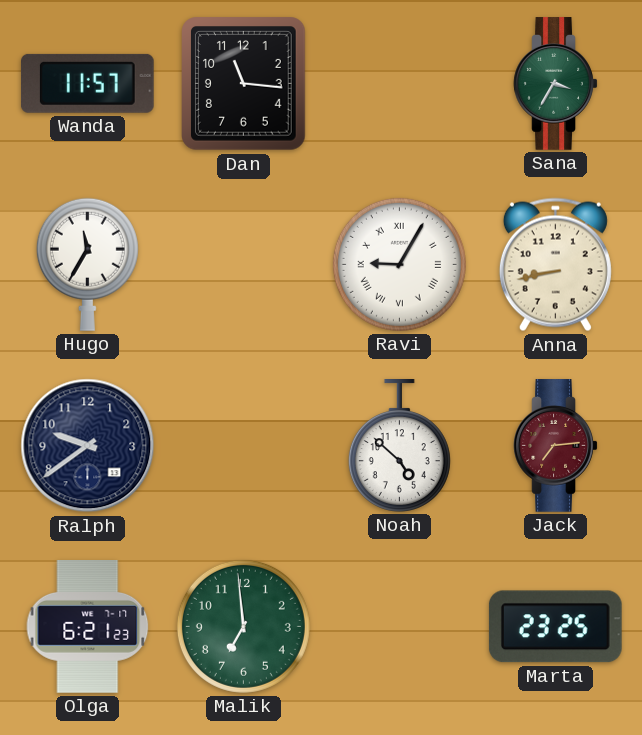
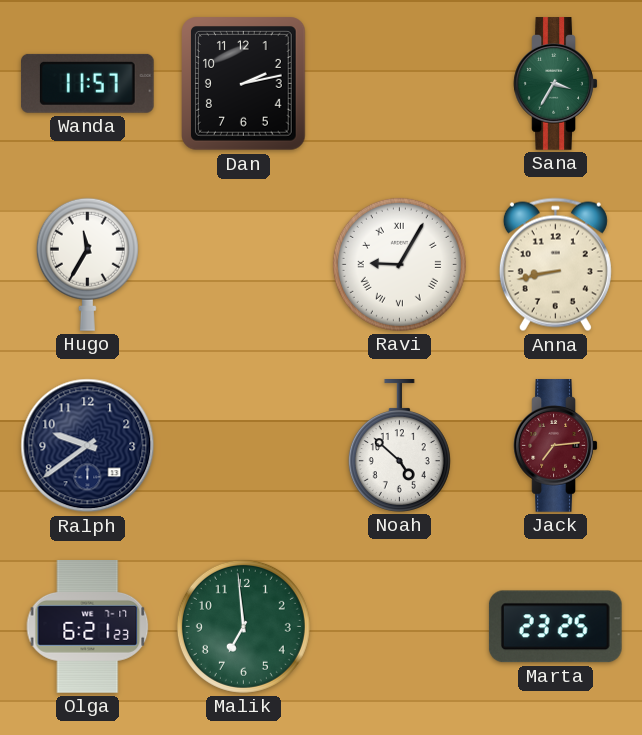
Dan: 11:16 -> 2:13 (244, 84)
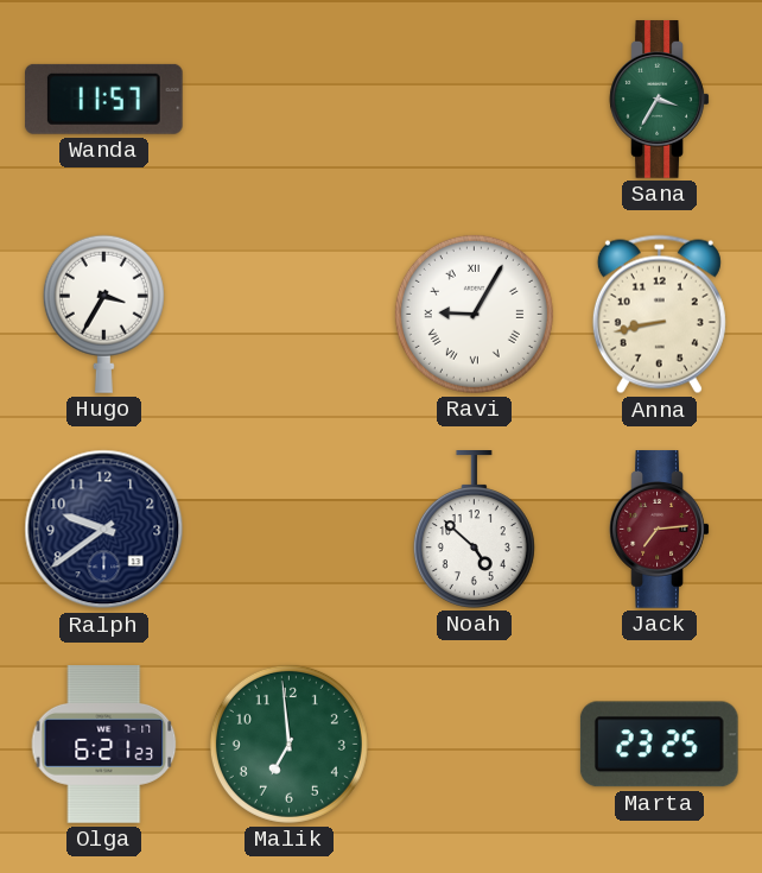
Dan: 2:13 -> none (244, 84)
Hugo: 11:35 -> 3:35 (103, 314)
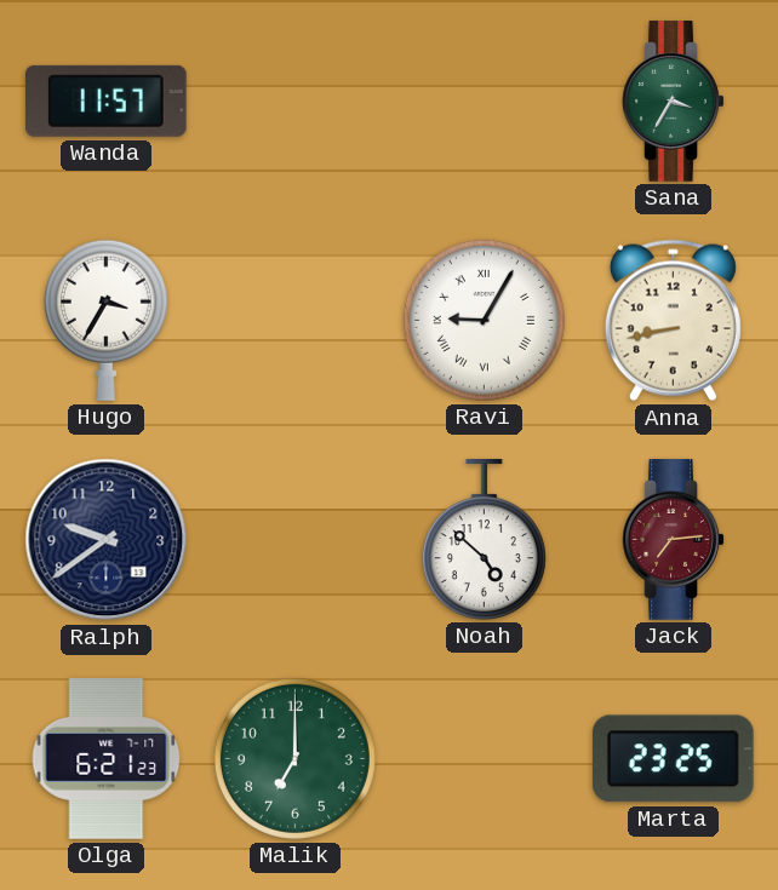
Malik: 6:59 -> 7:00 (294, 758)
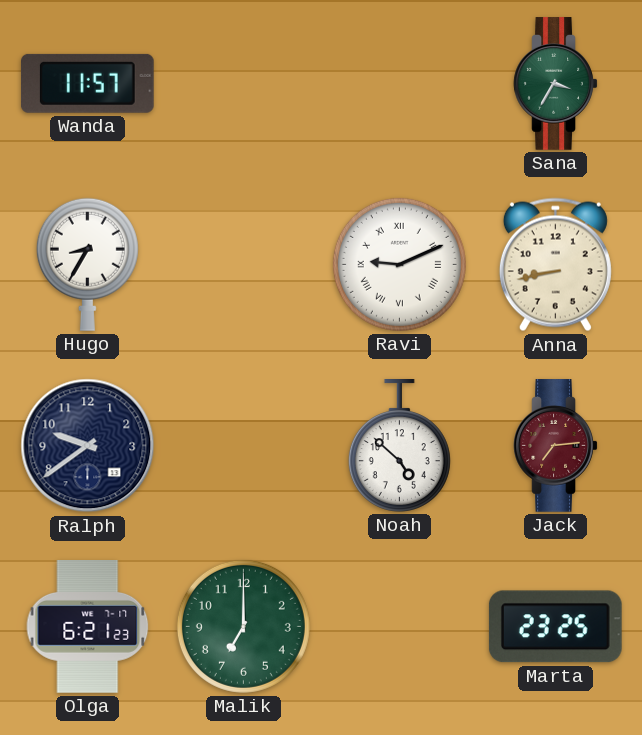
Hugo: 3:35 -> 8:35 (87, 264)
Ravi: 9:05 -> 9:11 (399, 264)
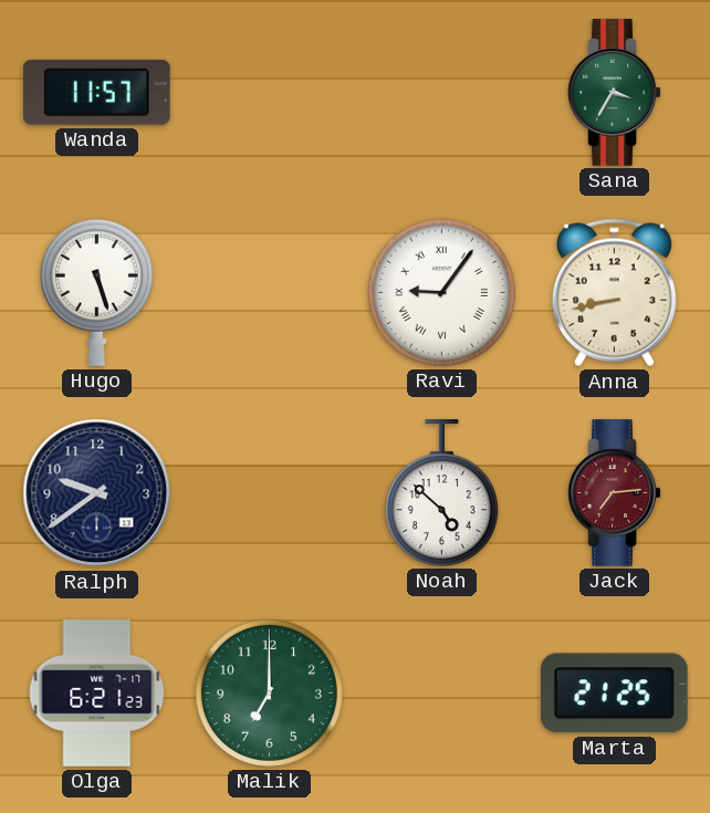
Hugo: 8:35 -> 5:27 (96, 292)
Ravi: 9:11 -> 9:06 (441, 292)
Marta: 23:25 -> 21:25 (614, 694)
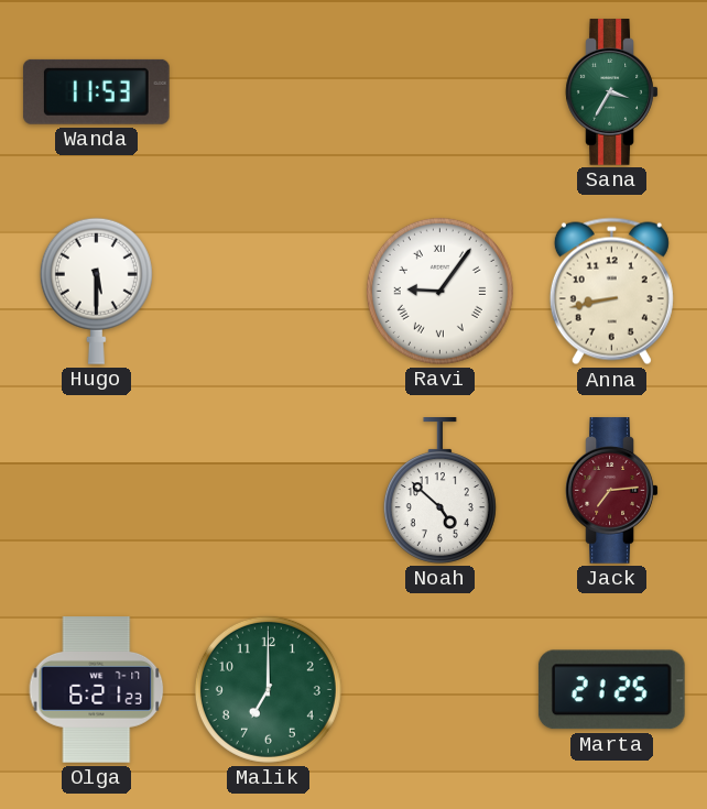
Wanda: 11:57 -> 11:53 (96, 91)
Hugo: 5:27 -> 5:30 (96, 291)
Ralph: 9:39 -> none (97, 493)
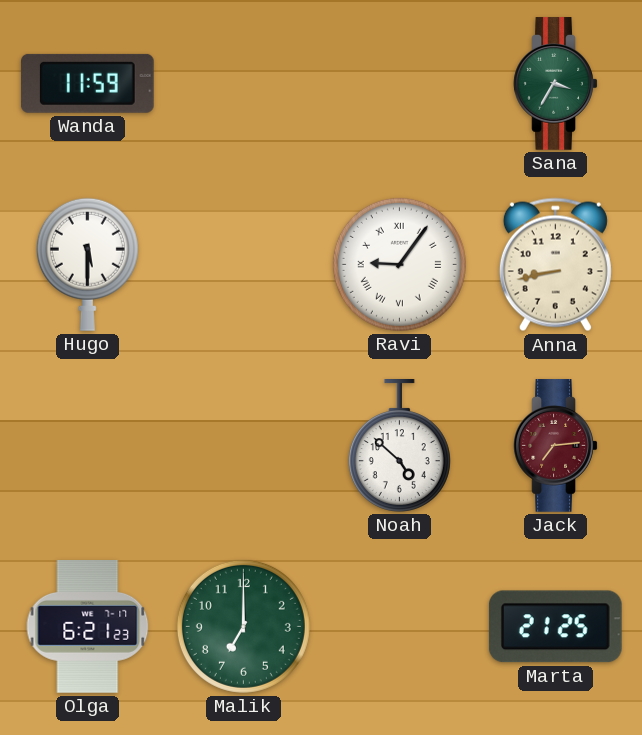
Wanda: 11:53 -> 11:59 (87, 83)
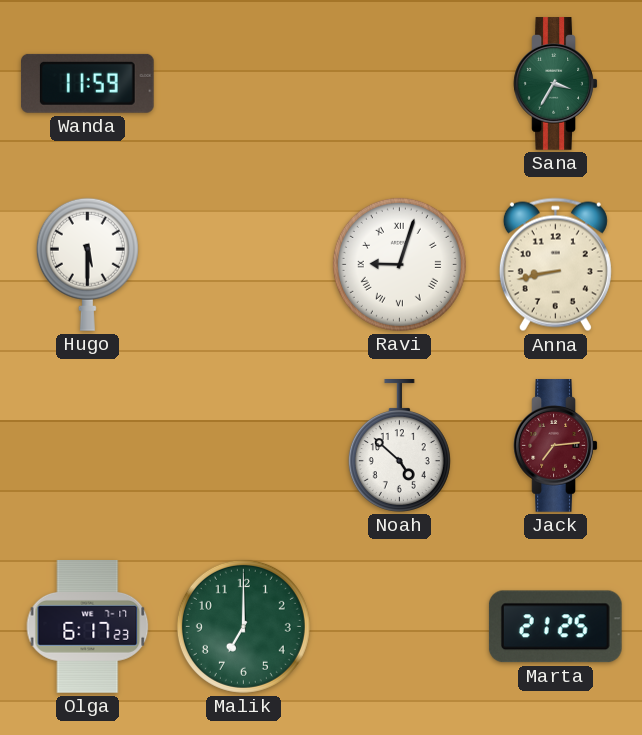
Ravi: 9:06 -> 9:03 (399, 264)
Olga: 6:21 -> 6:17 (88, 627)
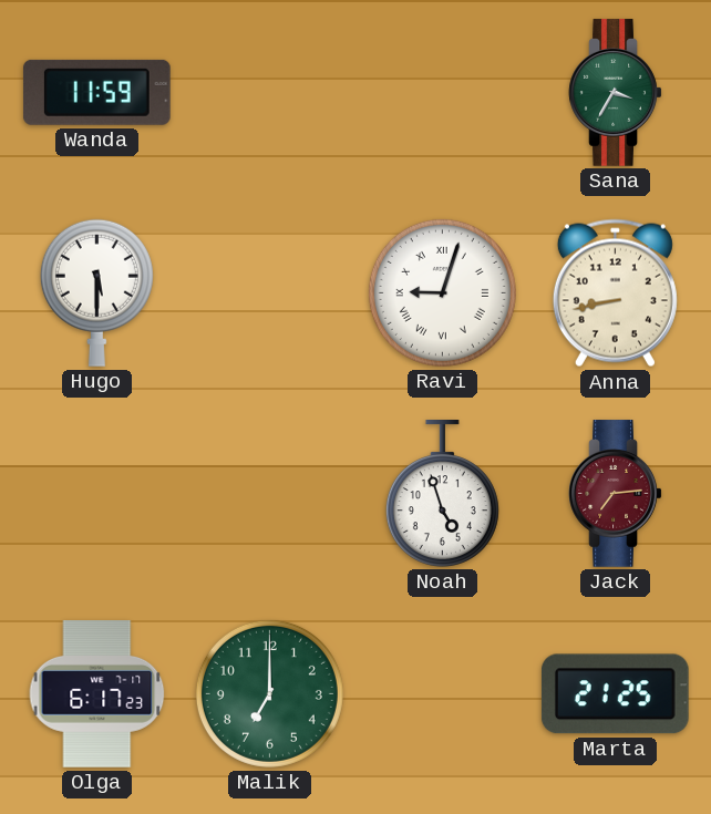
Noah: 4:52 -> 4:57 (442, 494)
